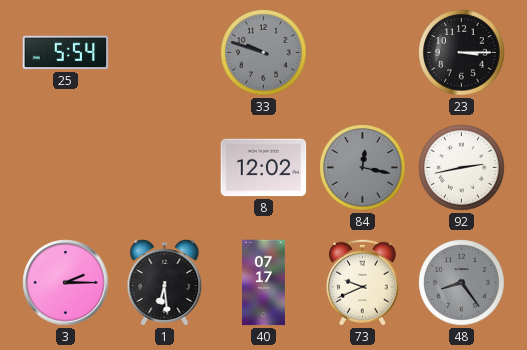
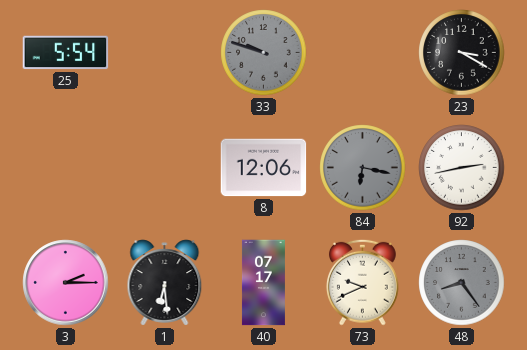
23: 3:15 -> 3:20 (462, 53)
8: 12:02 -> 12:06 (264, 168)
84: 12:17 -> 6:17 (363, 168)
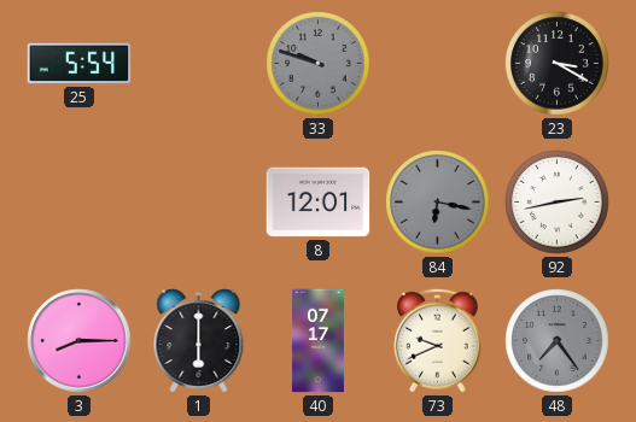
8: 12:06 -> 12:01 (319, 203)
3: 2:15 -> 8:15 (80, 341)
1: 6:29 -> 6:00 (199, 341)
48: 8:24 -> 7:24 (558, 341)
